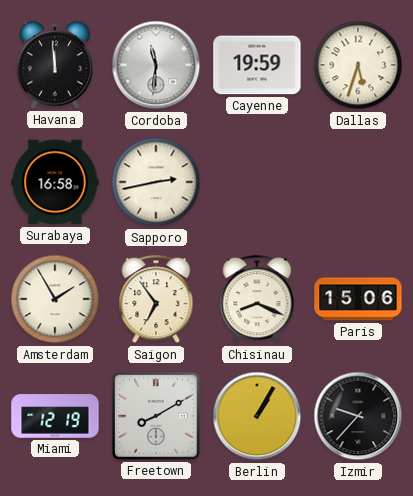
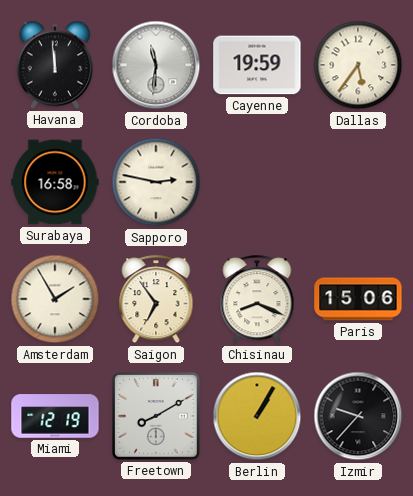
Dallas: 5:33 -> 5:36 (358, 65)
Sapporo: 2:43 -> 2:47 (156, 182)
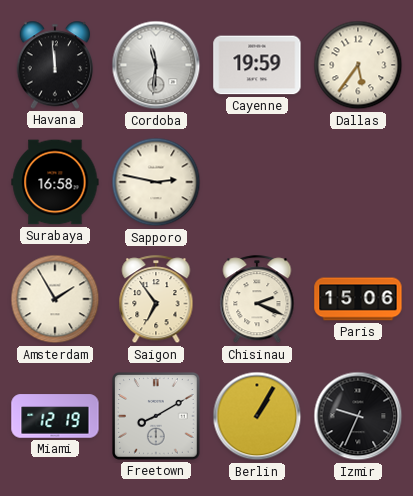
Chisinau: 8:19 -> 2:19 (257, 300)
Izmir: 9:37 -> 9:34 (358, 416)
